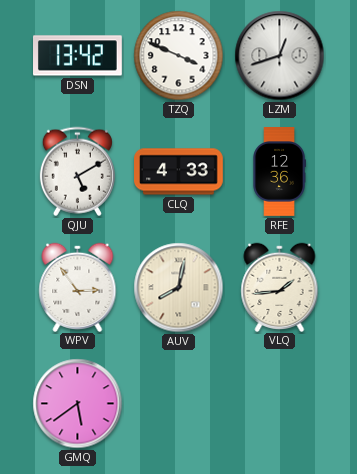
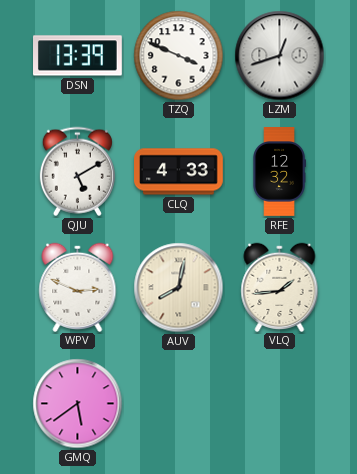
DSN: 13:42 -> 13:39 (78, 56)
RFE: 12:36 -> 12:32 (279, 172)
WPV: 2:54 -> 2:49 (78, 287)
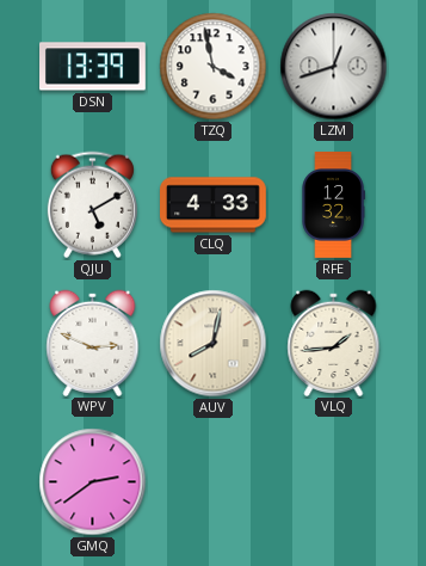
TZQ: 3:49 -> 3:58 (214, 67)
GMQ: 5:39 -> 2:39 (93, 482)
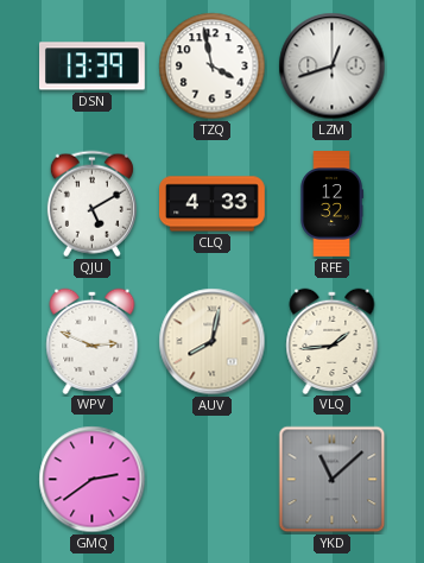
YKD: none -> 11:08 (333, 480)
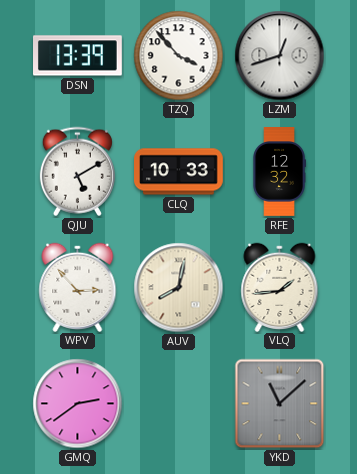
TZQ: 3:58 -> 3:53 (179, 56)
CLQ: 4:33 -> 10:33 (179, 172)
WPV: 2:49 -> 2:53 (78, 287)
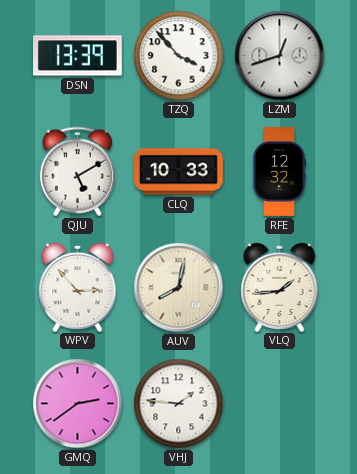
VHJ: none -> 1:46 (179, 404)
YKD: 11:08 -> none (280, 404)
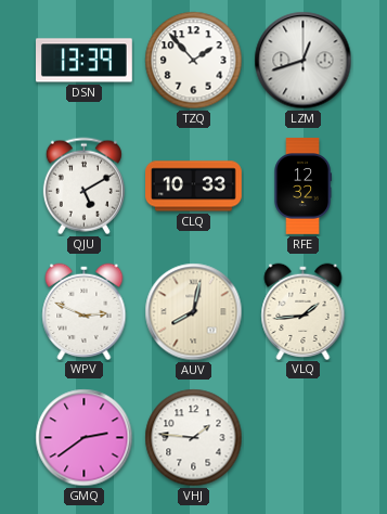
TZQ: 3:53 -> 1:53 (194, 61)
WPV: 2:53 -> 2:49 (85, 311)
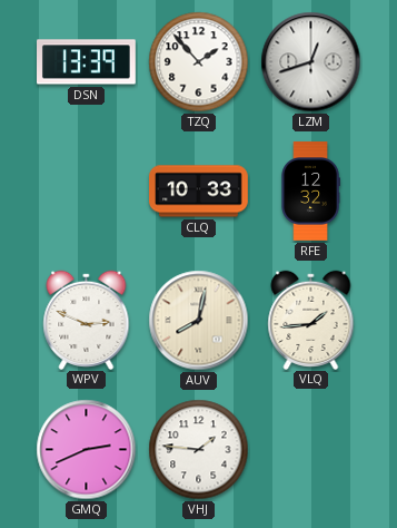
QJU: 5:10 -> none (83, 187)
GMQ: 2:39 -> 2:41 (87, 450)
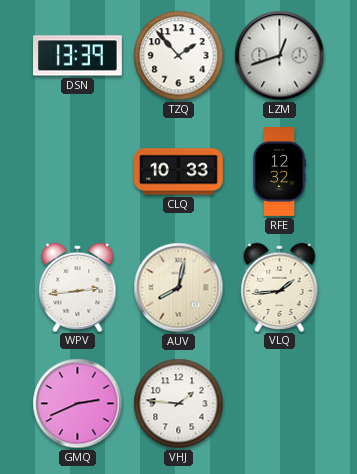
WPV: 2:49 -> 2:44 (78, 287)
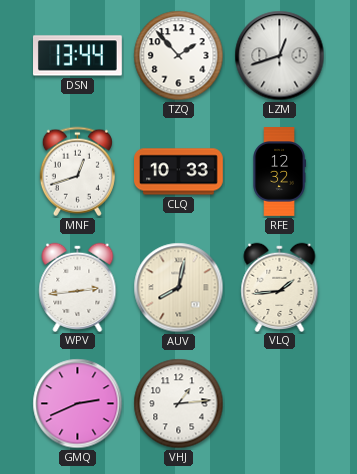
DSN: 13:39 -> 13:44 (78, 56)
MNF: none -> 12:42 (77, 172)
VHJ: 1:46 -> 1:14 (179, 404)
